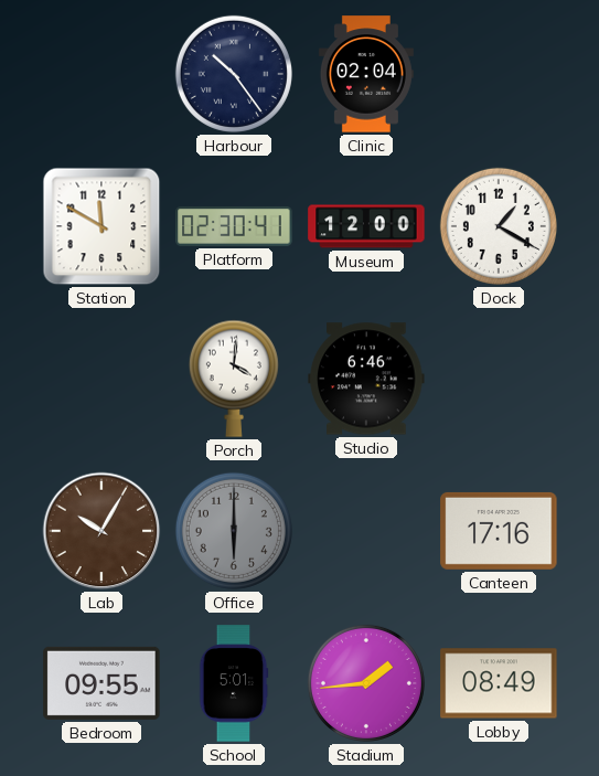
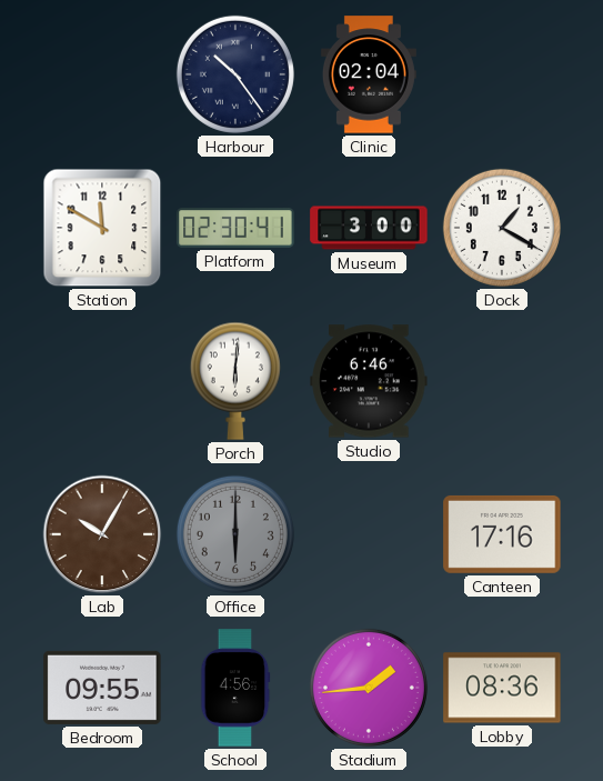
Museum: 12:00 -> 3:00 (369, 228)
Porch: 4:01 -> 6:01 (235, 381)
School: 5:01 -> 4:56 (235, 688)
Lobby: 08:49 -> 08:36 (502, 688)
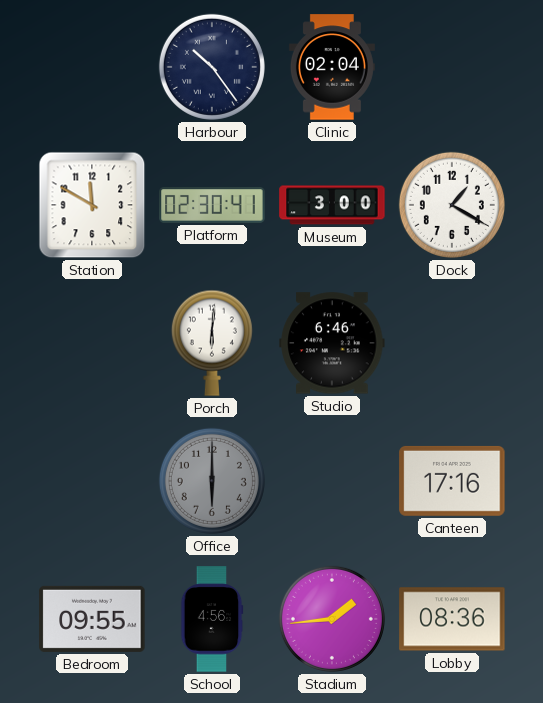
Lab: 10:05 -> none (102, 534)
